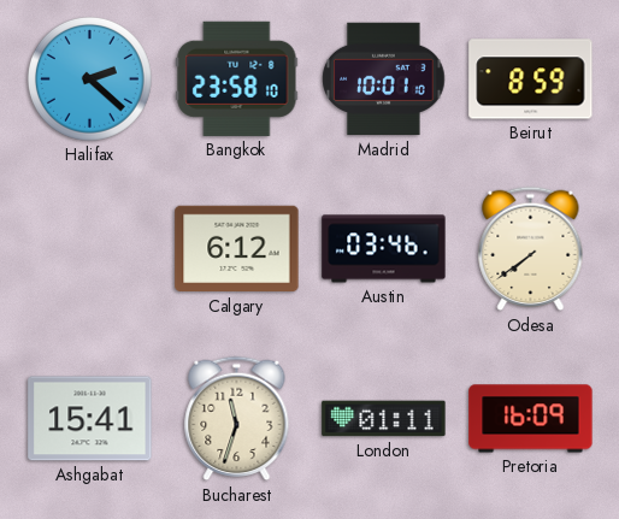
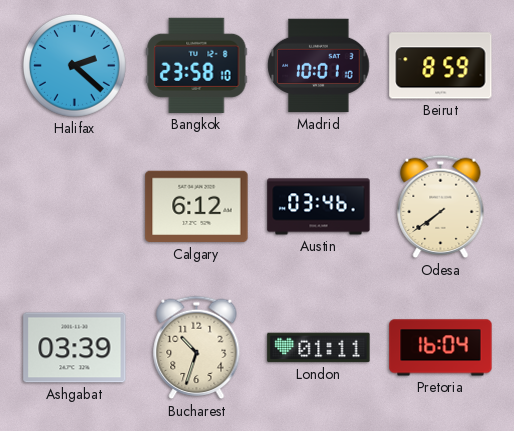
Ashgabat: 15:41 -> 03:39 (75, 348)
Bucharest: 11:33 -> 10:33 (197, 348)
Pretoria: 16:09 -> 16:04 (441, 348)
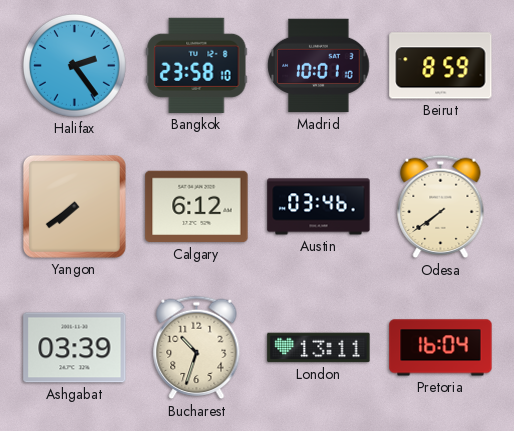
Halifax: 2:22 -> 2:24 (74, 65)
Yangon: none -> 7:39 (74, 206)
London: 01:11 -> 13:11 (319, 348)
